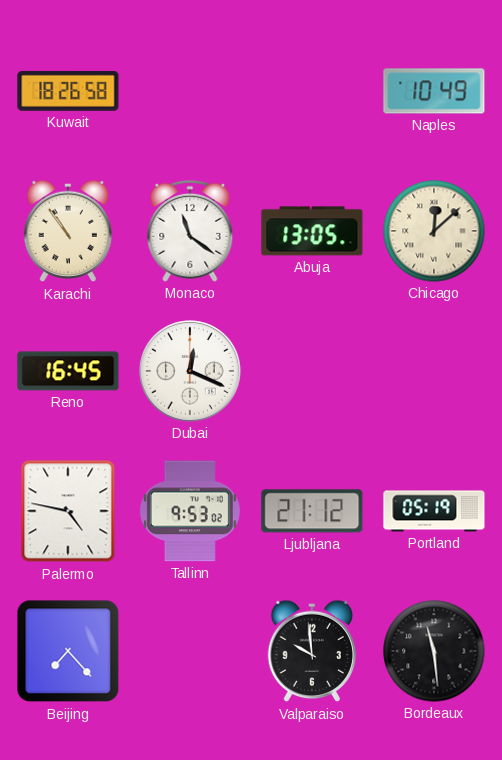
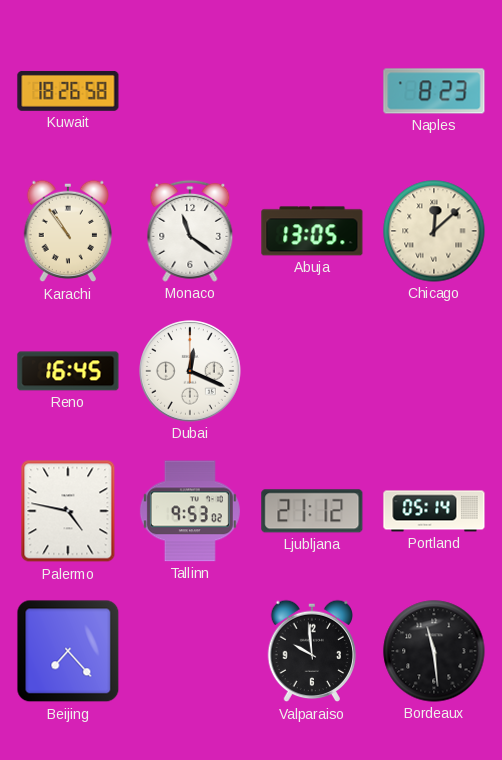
Naples: 10:49 -> 8:23 (434, 91)
Portland: 05:19 -> 05:14 (434, 511)
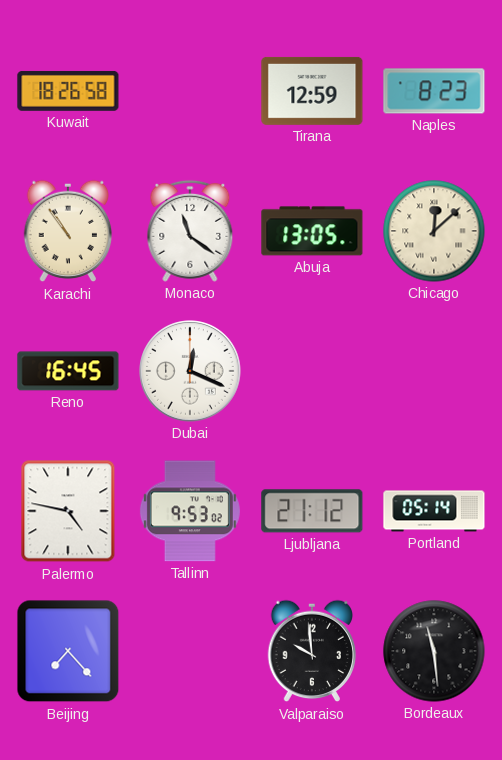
Tirana: none -> 12:59 (312, 91)
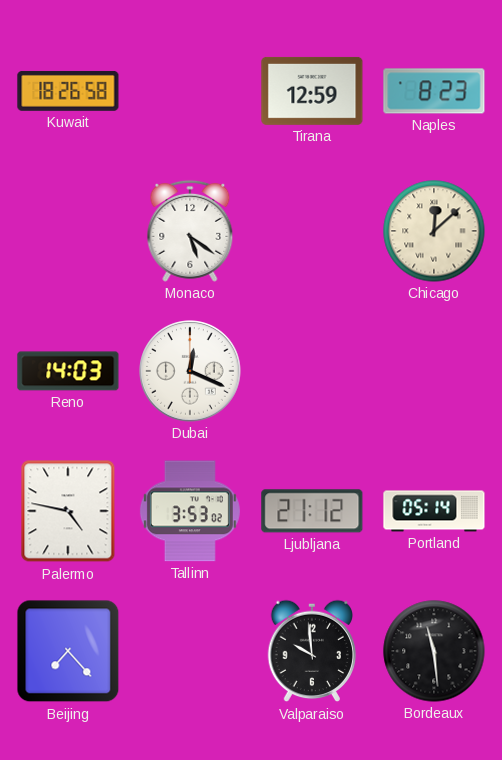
Karachi: 10:54 -> none (68, 231)
Monaco: 11:21 -> 5:21 (190, 231)
Abuja: 13:05 -> none (312, 231)
Reno: 16:45 -> 14:03 (68, 371)
Tallinn: 9:53 -> 3:53 (190, 511)
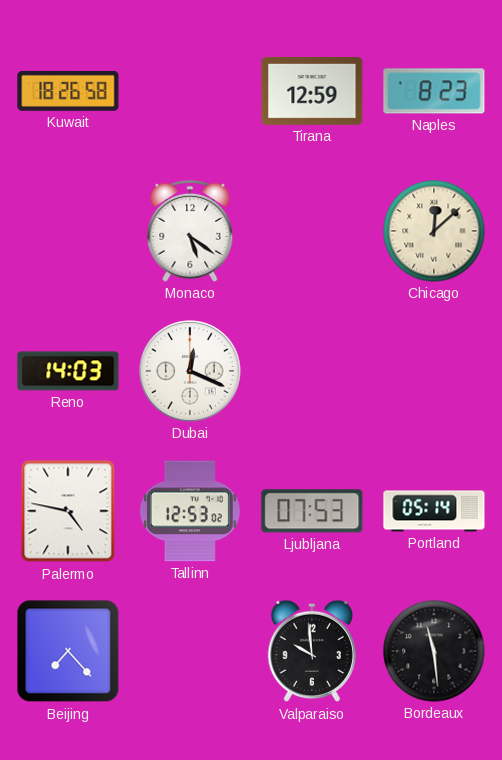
Tallinn: 3:53 -> 12:53 (190, 511)
Ljubljana: 21:12 -> 07:53 (312, 511)
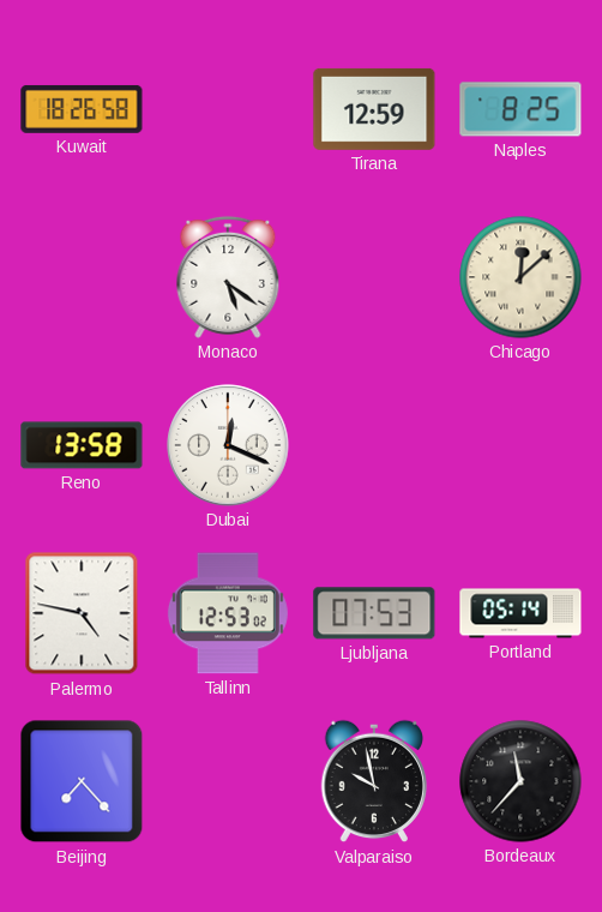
Naples: 8:23 -> 8:25 (520, 109)
Reno: 14:03 -> 13:58 (82, 445)
Valparaiso: 9:59 -> 9:58 (374, 781)
Bordeaux: 11:29 -> 11:37 (520, 781)
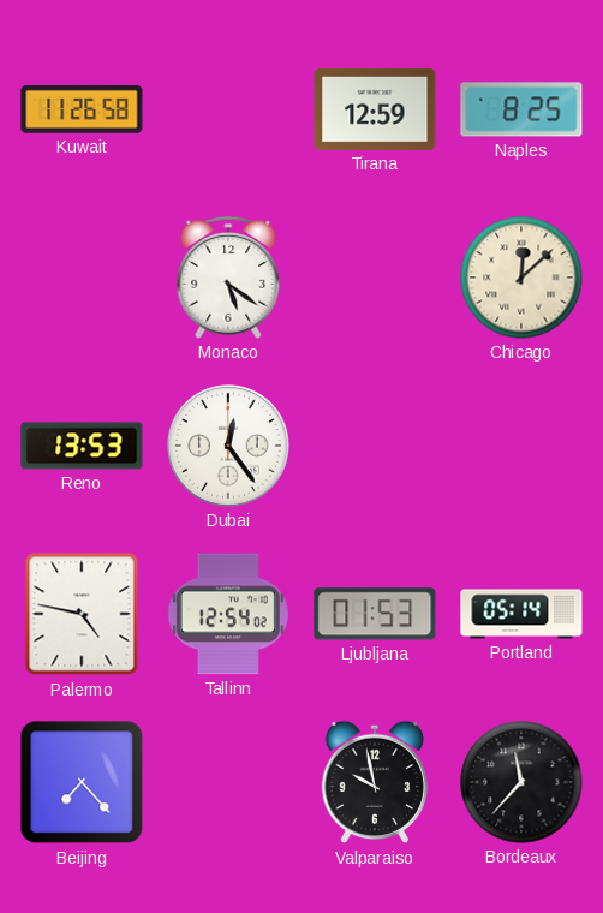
Kuwait: 18:26 -> 11:26 (82, 109)
Reno: 13:58 -> 13:53 (82, 446)
Dubai: 12:19 -> 12:24 (228, 446)
Tallinn: 12:53 -> 12:54 (228, 614)
Ljubljana: 07:53 -> 01:53 (375, 614)
